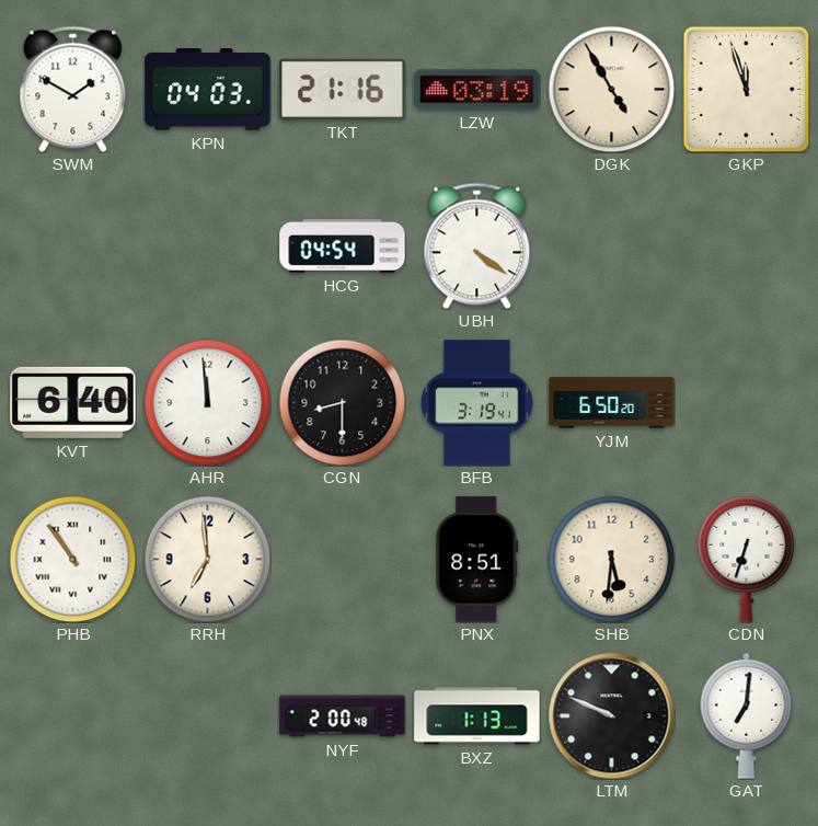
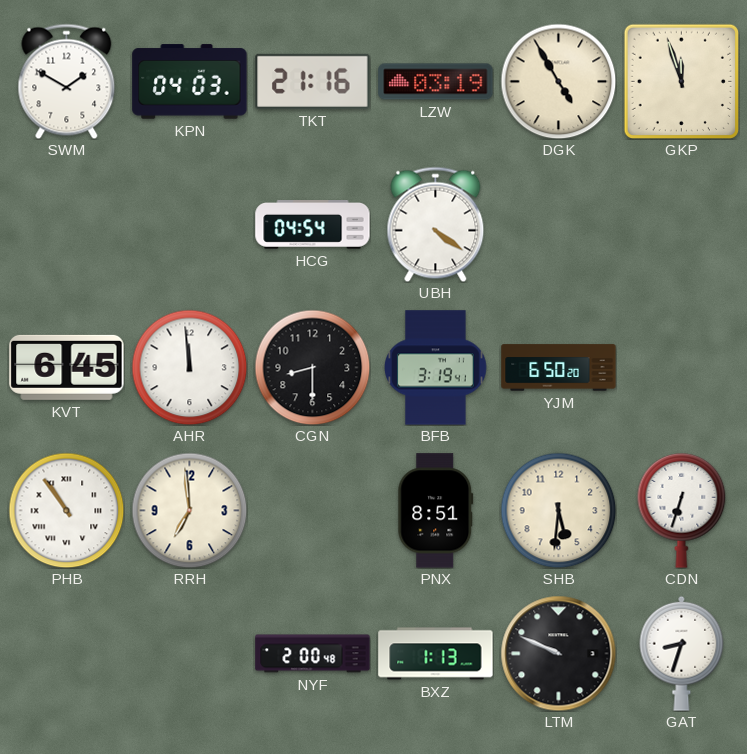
KVT: 6:40 -> 6:45 (67, 367)
GAT: 7:01 -> 8:33 (682, 653)
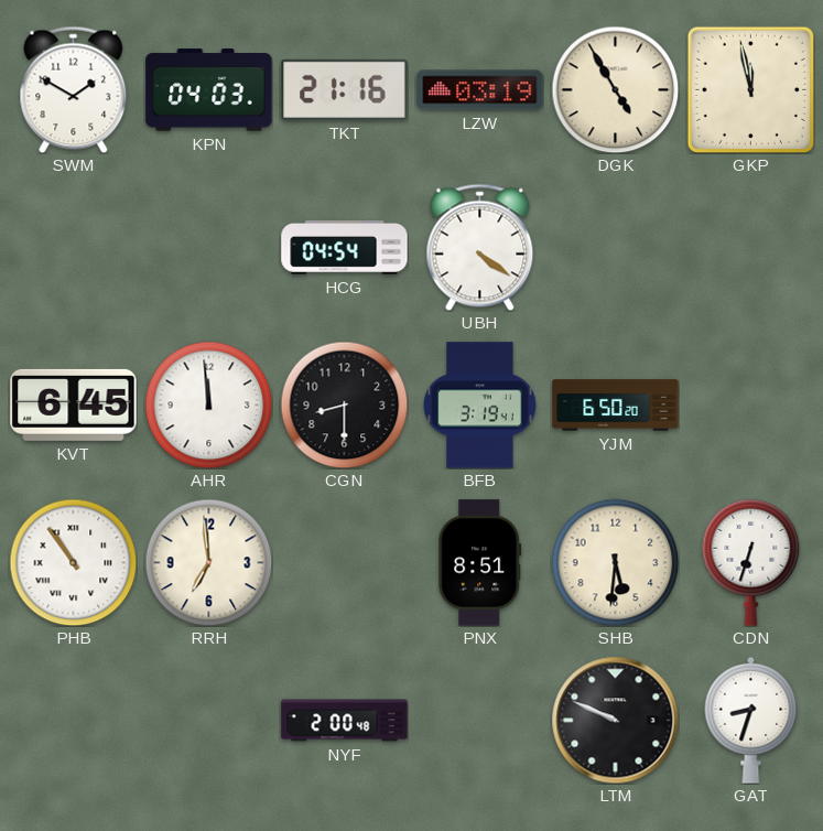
GKP: 11:57 -> 11:58 (750, 89)
BXZ: 1:13 -> none (436, 654)
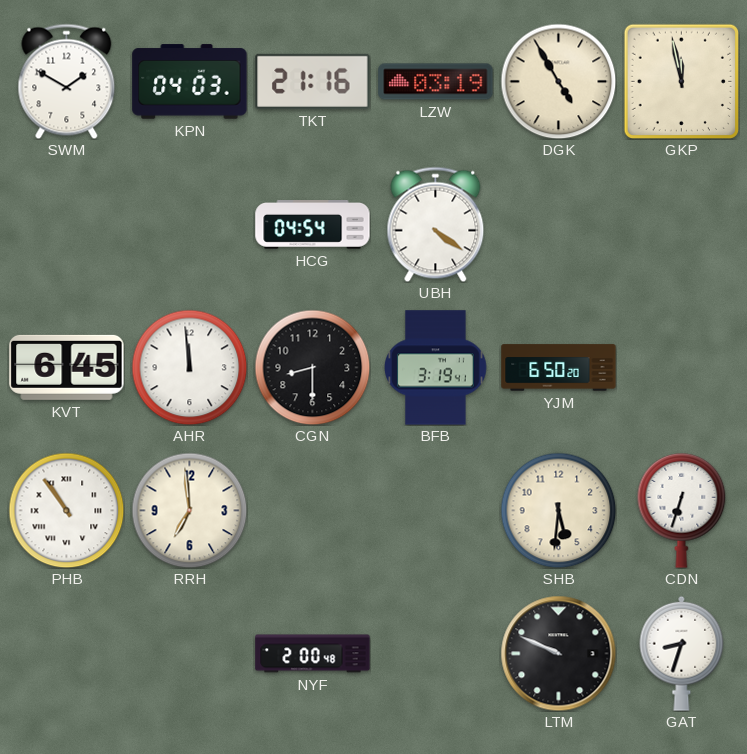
PNX: 8:51 -> none (480, 563)
